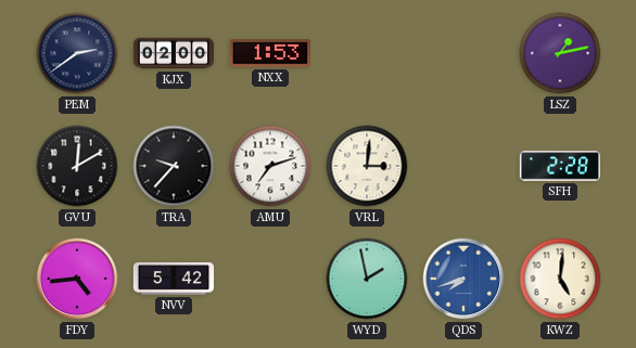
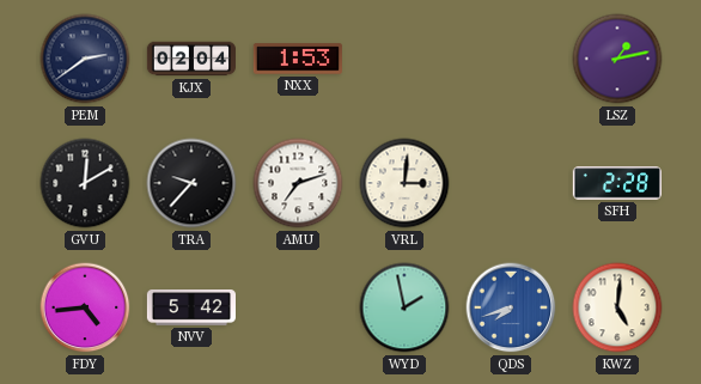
KJX: 02:00 -> 02:04 (190, 59)
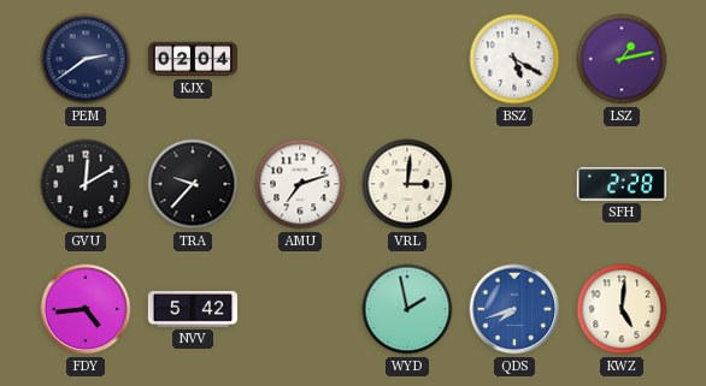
NXX: 1:53 -> none (298, 59)
BSZ: none -> 5:20 (514, 59)
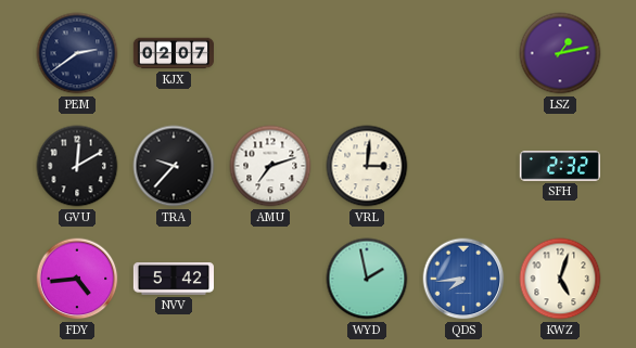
KJX: 02:04 -> 02:07 (173, 53)
BSZ: 5:20 -> none (514, 59)
SFH: 2:28 -> 2:32 (559, 166)
QDS: 7:42 -> 7:44 (463, 279)
KWZ: 5:01 -> 5:03 (560, 279)
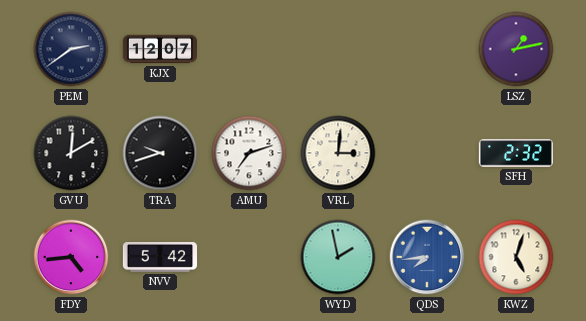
KJX: 02:07 -> 12:07 (159, 49)
TRA: 9:37 -> 9:42 (160, 153)
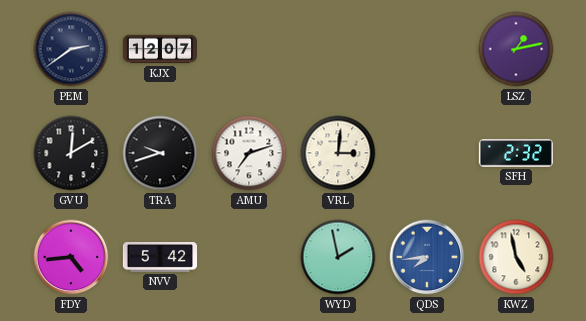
KWZ: 5:03 -> 4:58 (516, 257)
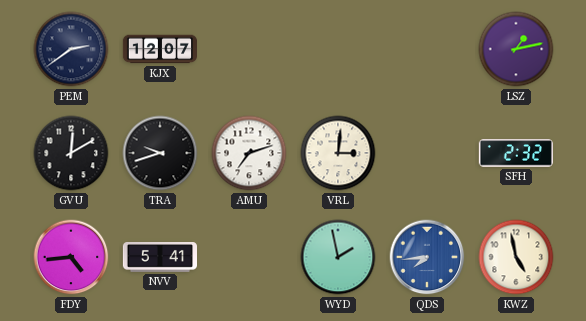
NVV: 5:42 -> 5:41 (159, 257)
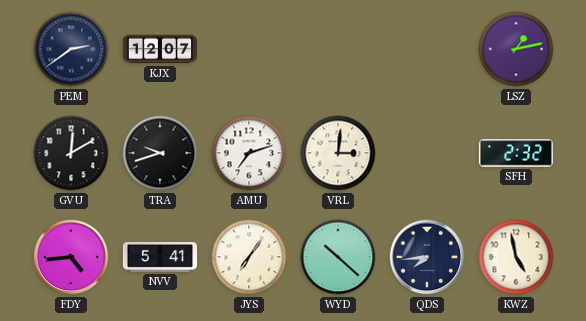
JYS: none -> 7:06 (249, 257)
WYD: 1:58 -> 10:22 (338, 257)
QDS dial: blue -> navy (427, 257)
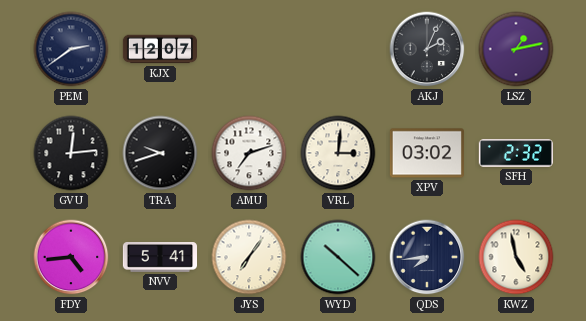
AKJ: none -> 2:04 (427, 49)
GVU: 12:10 -> 12:14 (71, 153)
XPV: none -> 03:02 (427, 153)
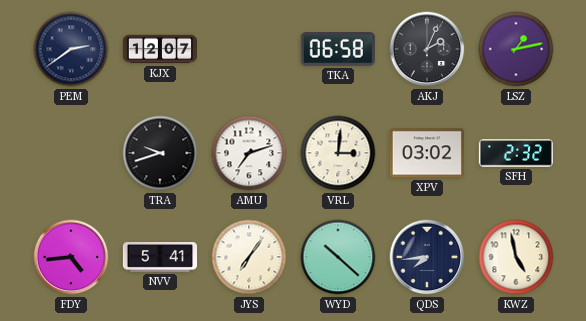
TKA: none -> 06:58 (338, 50)
GVU: 12:14 -> none (71, 153)
